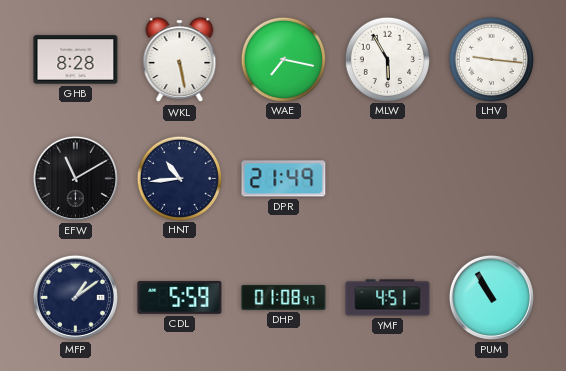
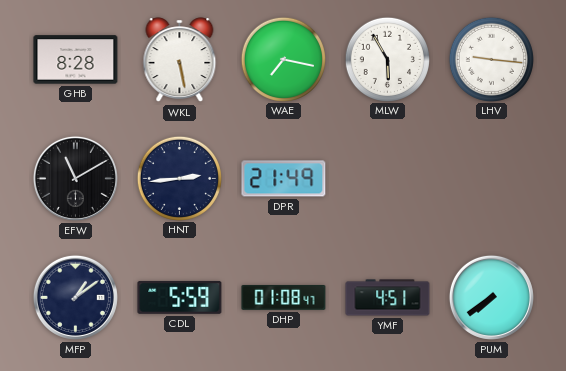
HNT: 10:44 -> 2:44 (179, 178)
PUM: 10:55 -> 7:39 (491, 297)
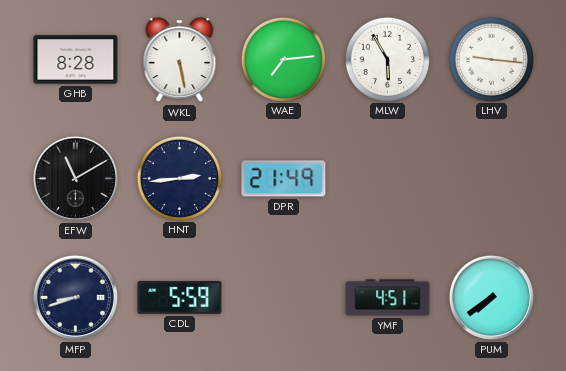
WAE: 7:17 -> 7:14 (283, 59)
MFP: 1:09 -> 8:42 (75, 297)
DHP: 01:08 -> none (284, 297)
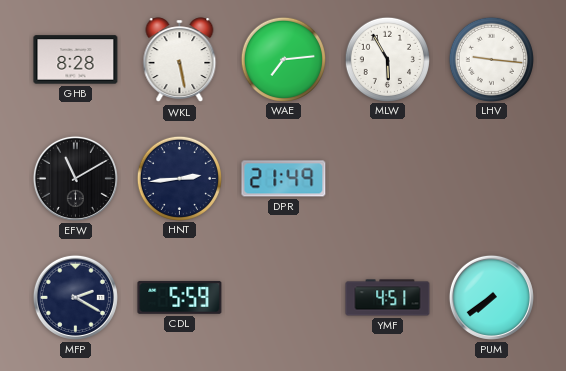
MFP: 8:42 -> 2:20 (75, 297)
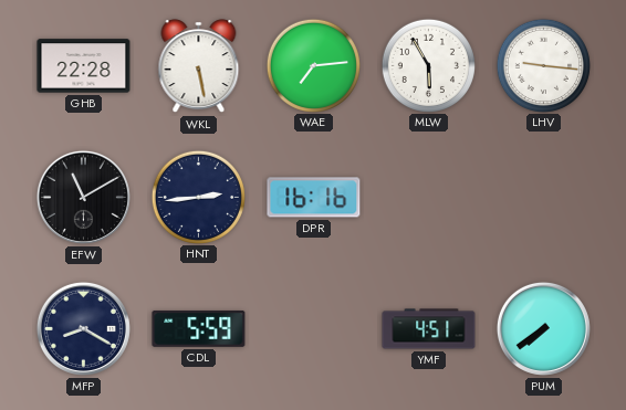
GHB: 8:28 -> 22:28 (84, 66)
DPR: 21:49 -> 16:16 (314, 198)
MFP: 2:20 -> 8:20 (83, 328)
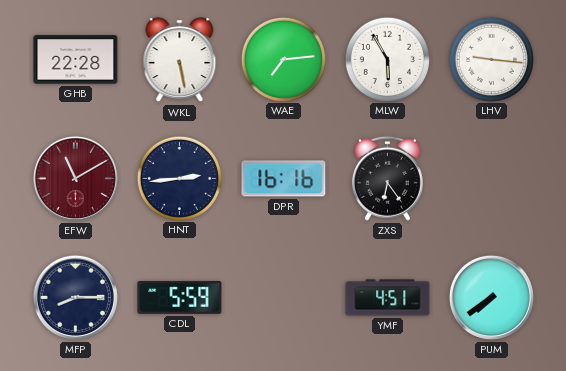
EFW dial: black -> burgundy (75, 178)
ZXS: none -> 6:24 (387, 178)
MFP: 8:20 -> 8:15 (75, 297)
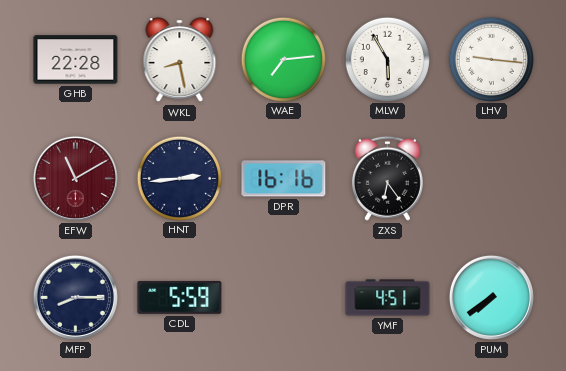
WKL: 5:28 -> 8:28 (180, 60)
